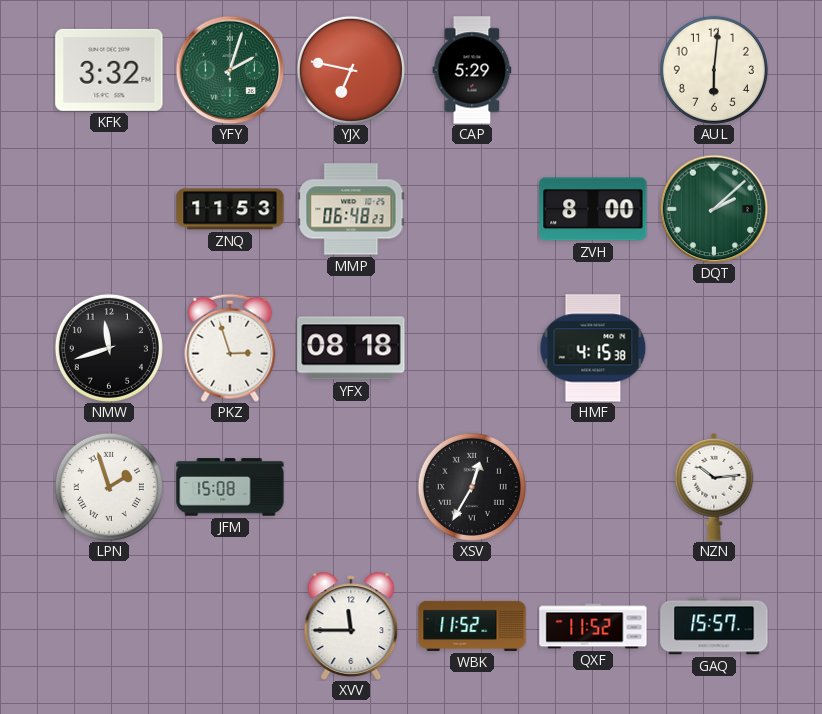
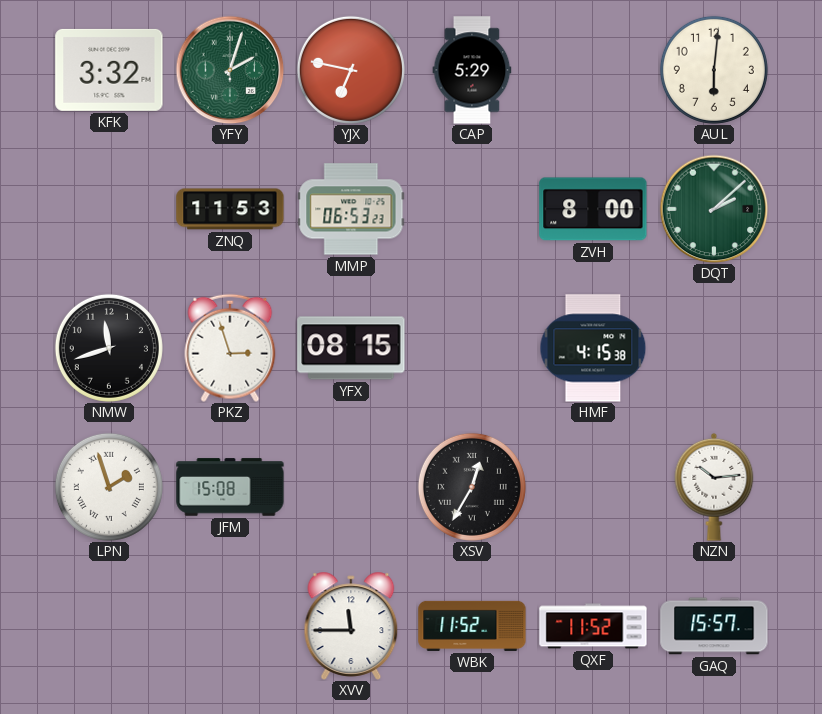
MMP: 06:48 -> 06:53 (351, 209)
YFX: 08:18 -> 08:15 (351, 348)
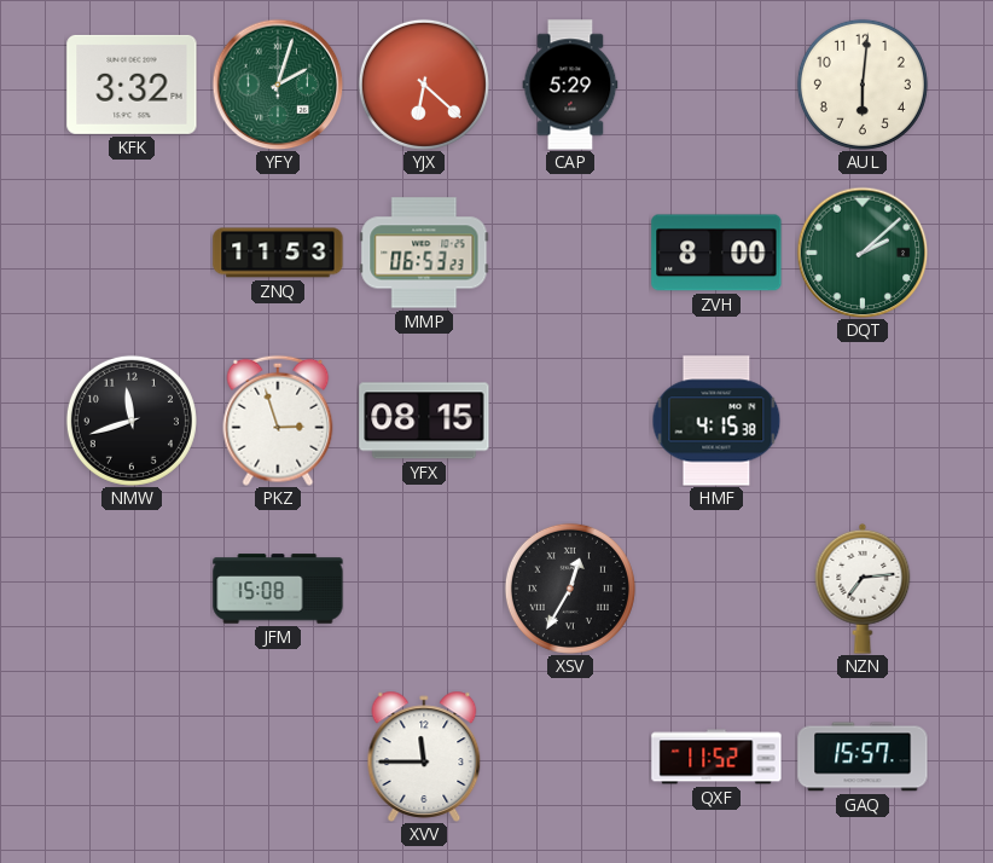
YJX: 6:47 -> 6:22 (424, 85)
LPN: 1:57 -> none (109, 487)
NZN: 10:14 -> 7:14 (863, 589)
WBK: 11:52 -> none (472, 626)
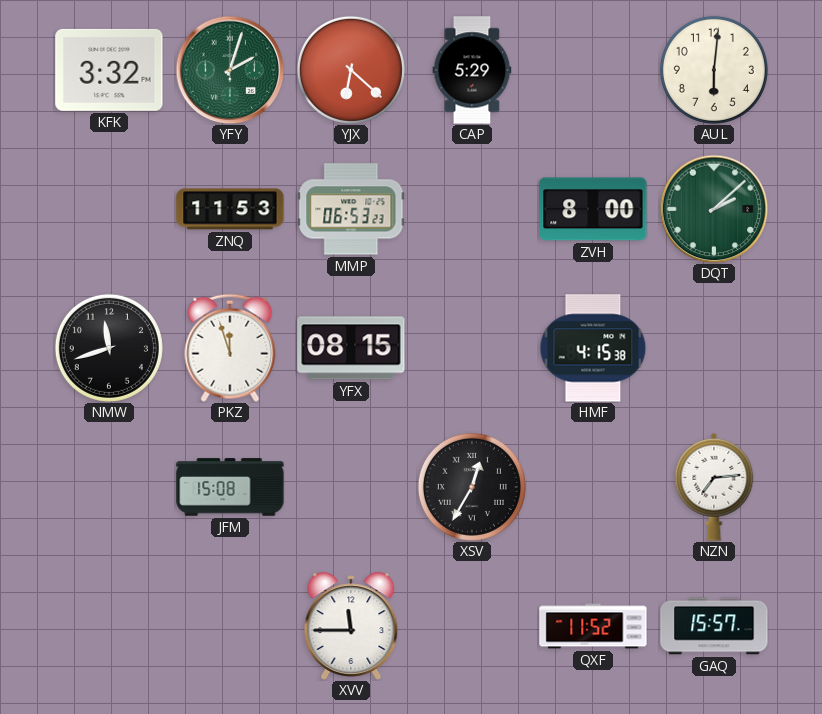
PKZ: 2:57 -> 11:57 (230, 348)
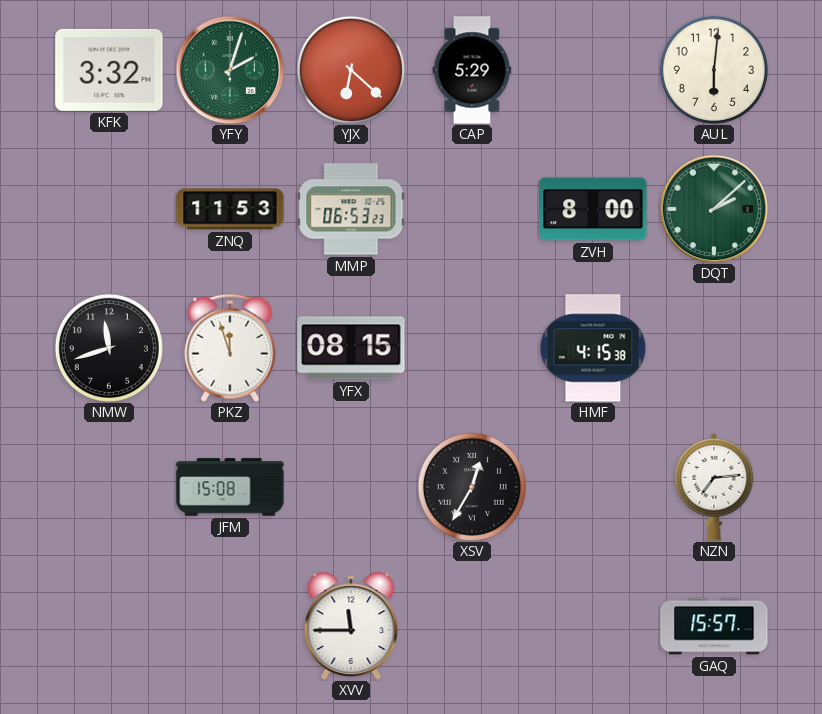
QXF: 11:52 -> none (593, 626)
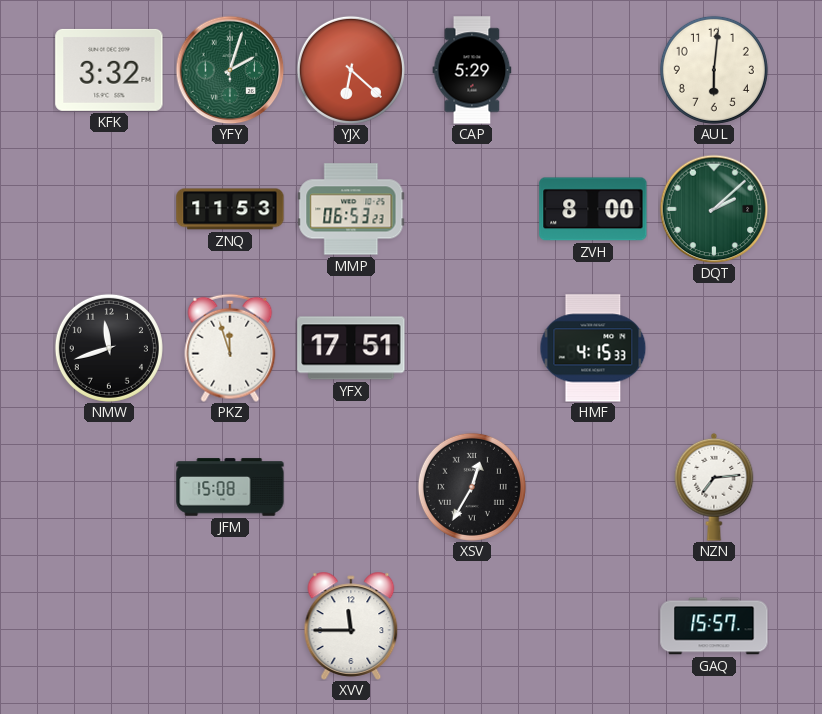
YFX: 08:15 -> 17:51 (351, 348)
HMF: 4:15:38 -> 4:15:33 (593, 348)
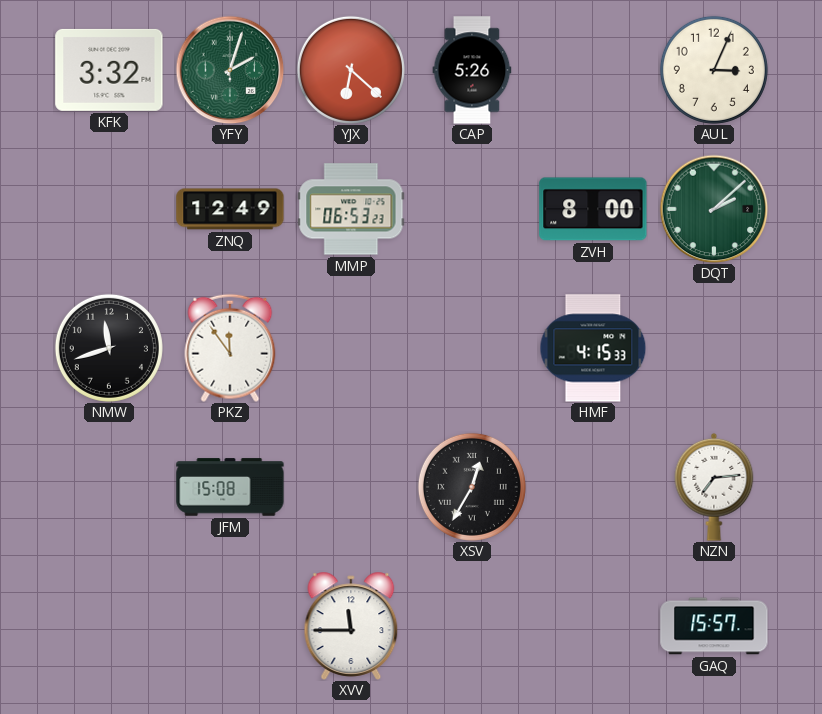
CAP: 5:29 -> 5:26 (472, 70)
AUL: 6:01 -> 3:04 (714, 70)
ZNQ: 11:53 -> 12:49 (230, 209)
PKZ: 11:57 -> 11:54 (230, 348)
YFX: 17:51 -> none (351, 348)
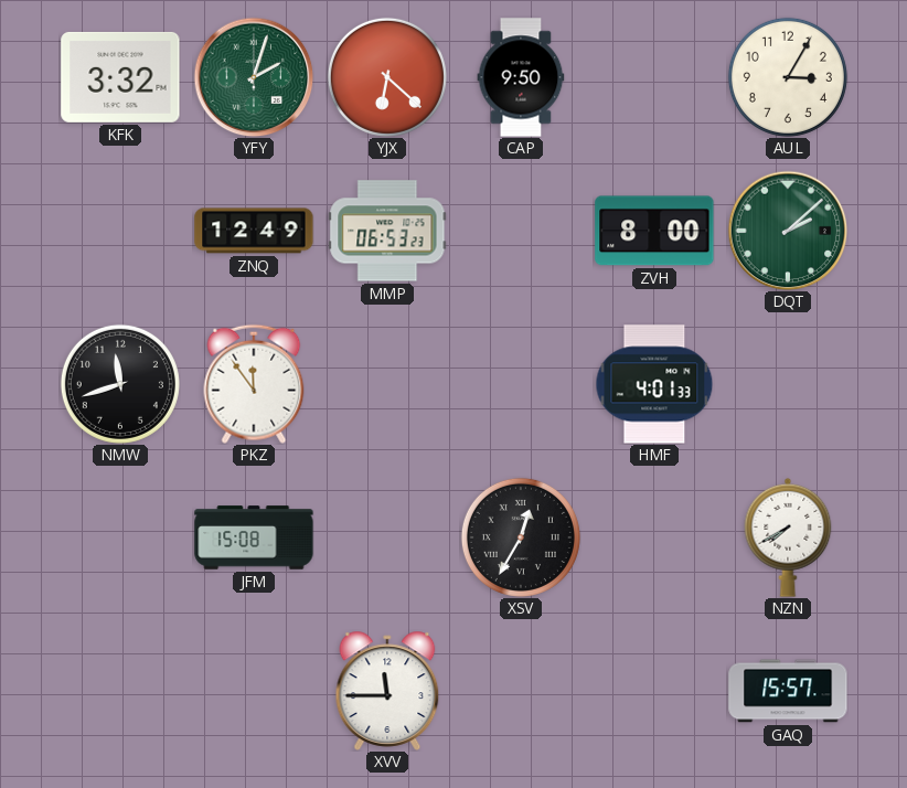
CAP: 5:26 -> 9:50 (521, 77)
AUL: 3:04 -> 3:05 (788, 77)
HMF: 4:15 -> 4:01 (654, 384)
NZN: 7:14 -> 7:40 (788, 537)
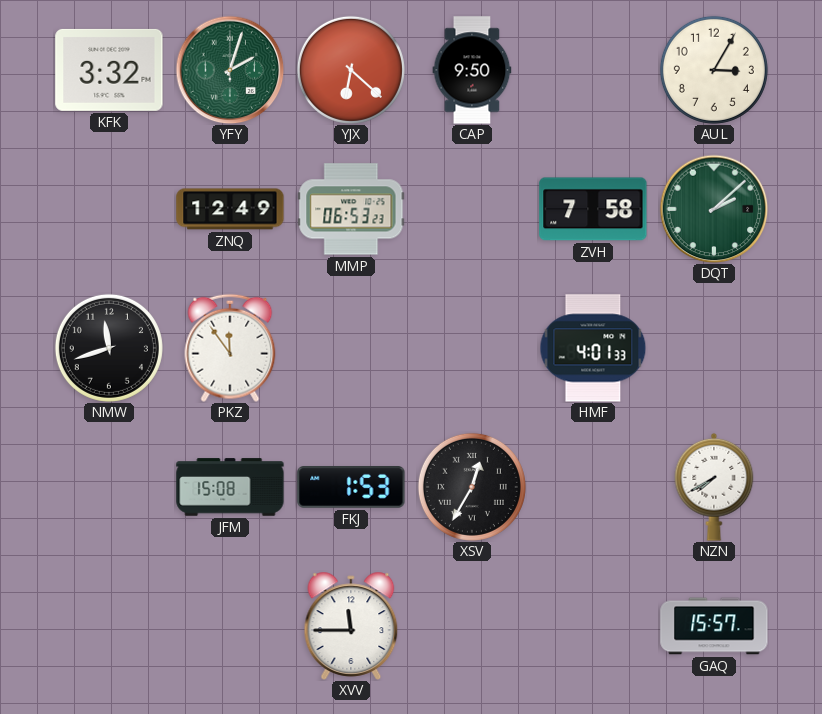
ZVH: 8:00 -> 7:58 (593, 209)
FKJ: none -> 1:53 (351, 488)
